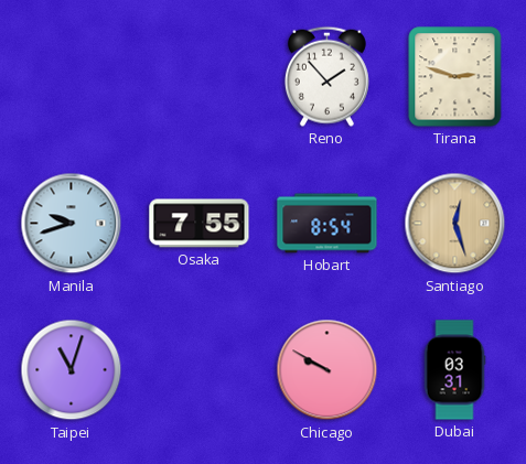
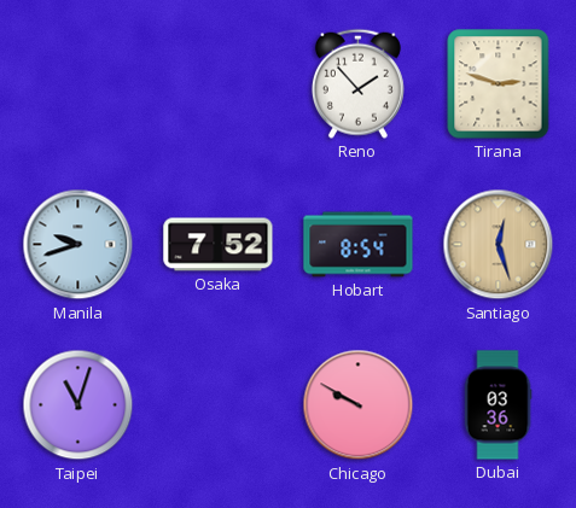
Osaka: 7:55 -> 7:52 (219, 245)
Dubai: 03:31 -> 03:36 (498, 405)
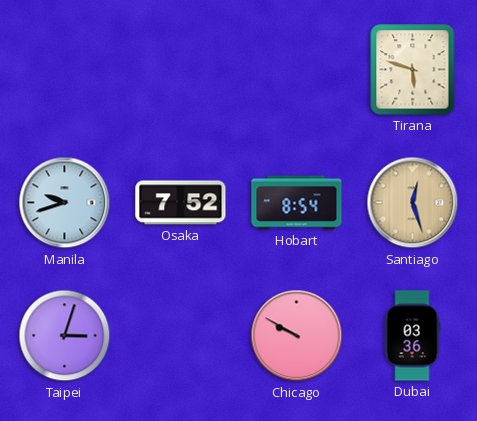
Reno: 1:53 -> none (357, 83)
Tirana: 2:48 -> 5:48 (413, 70)
Taipei: 11:03 -> 3:03 (65, 336)
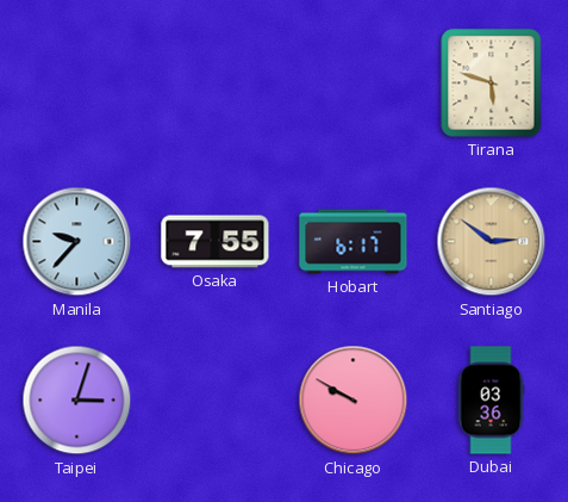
Manila: 9:42 -> 9:37 (77, 242)
Osaka: 7:52 -> 7:55 (216, 242)
Hobart: 8:54 -> 6:17 (354, 242)
Santiago: 12:27 -> 2:51 (492, 242)
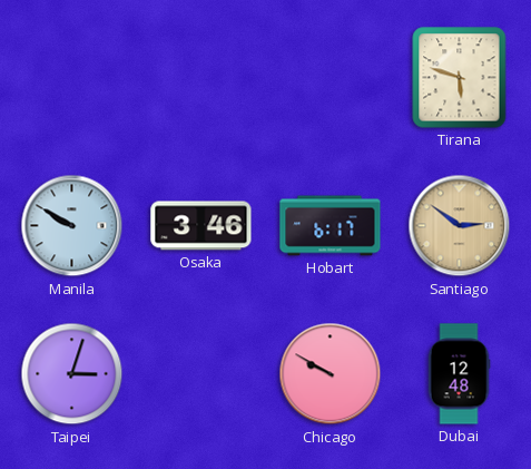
Manila: 9:37 -> 9:50 (72, 226)
Osaka: 7:55 -> 3:46 (201, 226)
Dubai: 03:36 -> 12:48 (459, 374)
